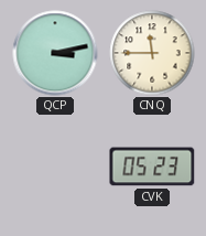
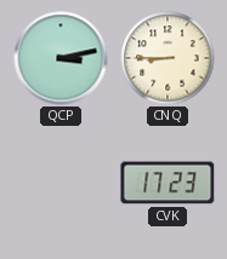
CNQ: 11:45 -> 8:45 (168, 58)
CVK: 05:23 -> 17:23 (168, 183)
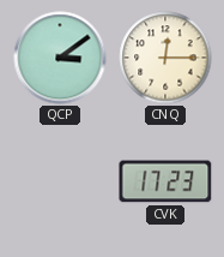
QCP: 3:13 -> 3:09 (60, 58)
CNQ: 8:45 -> 12:15 (165, 58)
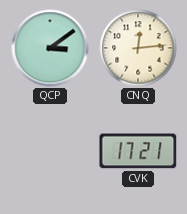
CNQ: 12:15 -> 12:14 (138, 48)
CVK: 17:23 -> 17:21 (138, 151)
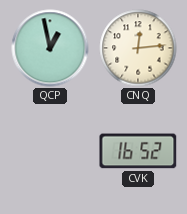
QCP: 3:09 -> 12:58 (50, 48)
CVK: 17:21 -> 16:52 (138, 151)
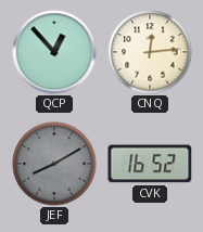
QCP: 12:58 -> 12:53 (54, 52)
JEF: none -> 8:10 (54, 164)
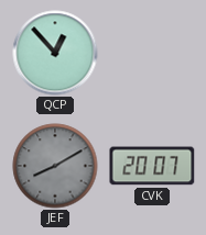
CNQ: 12:14 -> none (150, 52)
CVK: 16:52 -> 20:07 (152, 166)
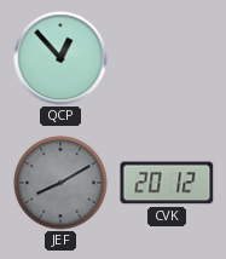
CVK: 20:07 -> 20:12 (167, 183)
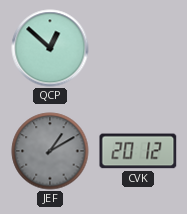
QCP: 12:53 -> 12:52 (50, 48)
JEF: 8:10 -> 1:10 (50, 151)
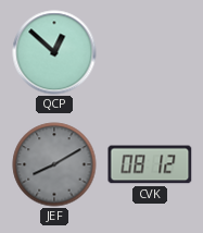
JEF: 1:10 -> 8:10 (54, 164)
CVK: 20:12 -> 08:12 (150, 164)
